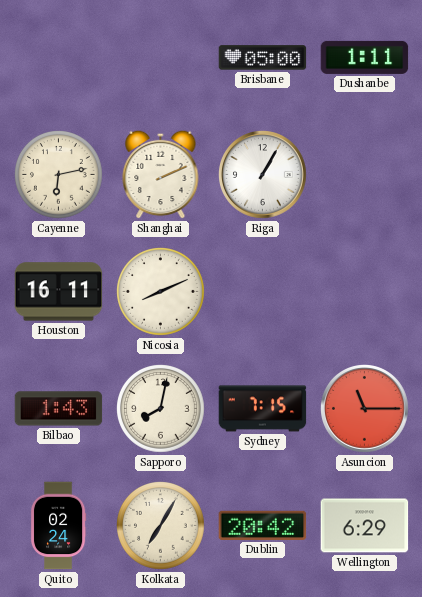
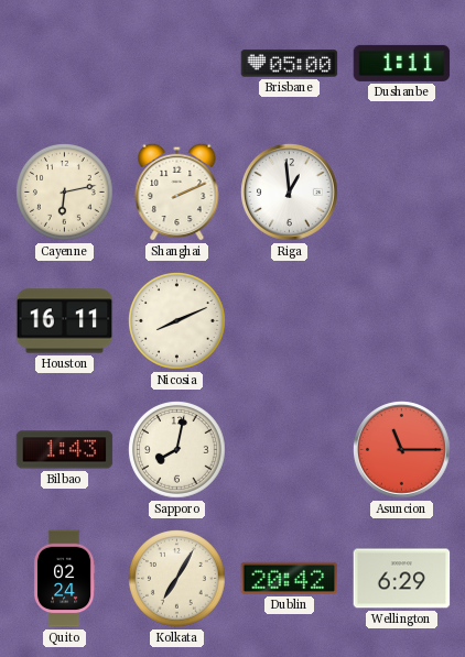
Riga: 1:05 -> 12:59 (290, 193)
Sydney: 7:15 -> none (263, 409)
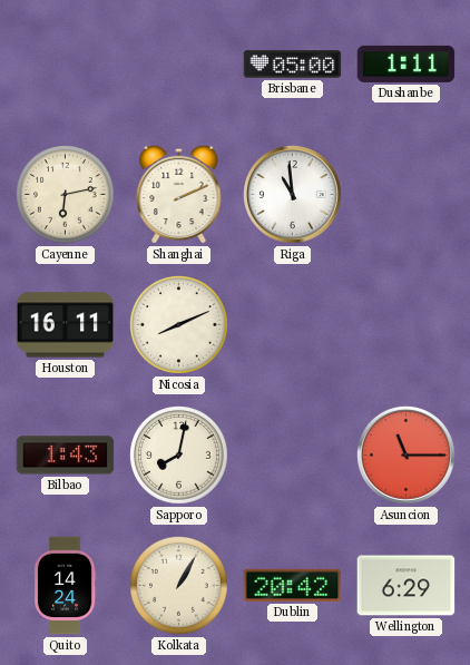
Riga: 12:59 -> 10:59 (293, 195)
Quito: 02:24 -> 14:24 (65, 586)
Kolkata: 7:05 -> 1:05 (179, 586)
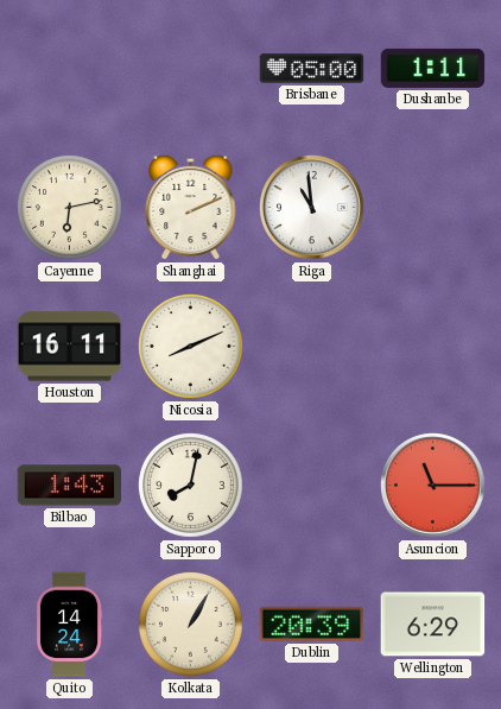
Dublin: 20:42 -> 20:39 (312, 623)
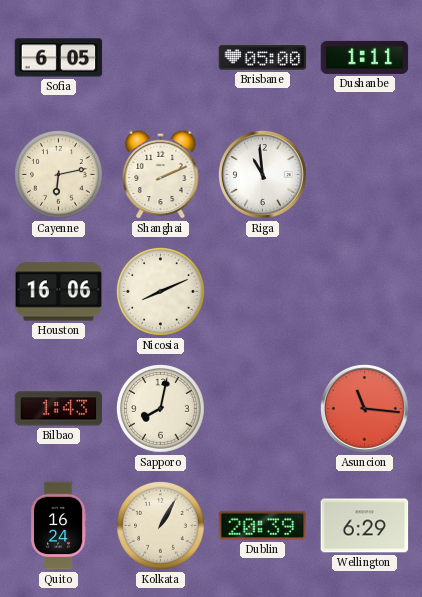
Sofia: none -> 6:05 (59, 58)
Houston: 16:11 -> 16:06 (59, 292)
Asuncion: 11:15 -> 11:16 (365, 409)
Quito: 14:24 -> 16:24 (58, 526)
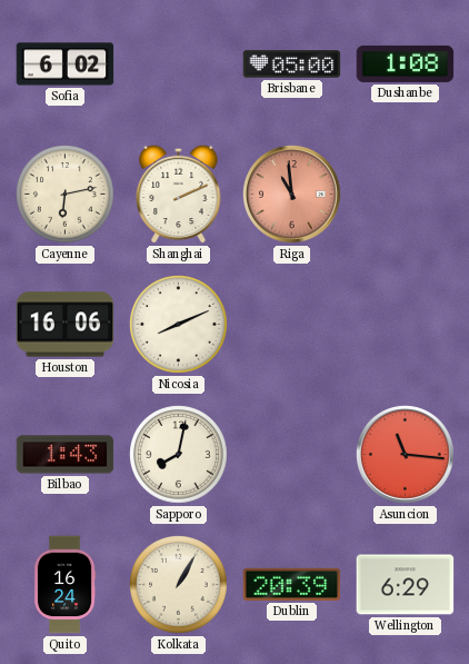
Sofia: 6:05 -> 6:02 (66, 65)
Dushanbe: 1:11 -> 1:08 (406, 63)
Riga dial: white -> salmon (292, 195)
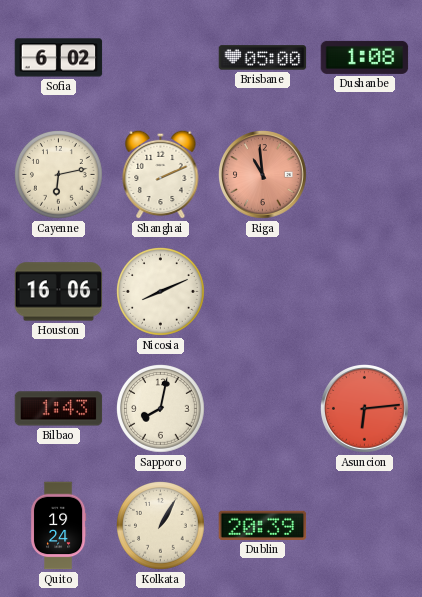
Asuncion: 11:16 -> 6:14 (365, 409)
Quito: 16:24 -> 19:24 (58, 526)
Wellington: 6:29 -> none (406, 585)
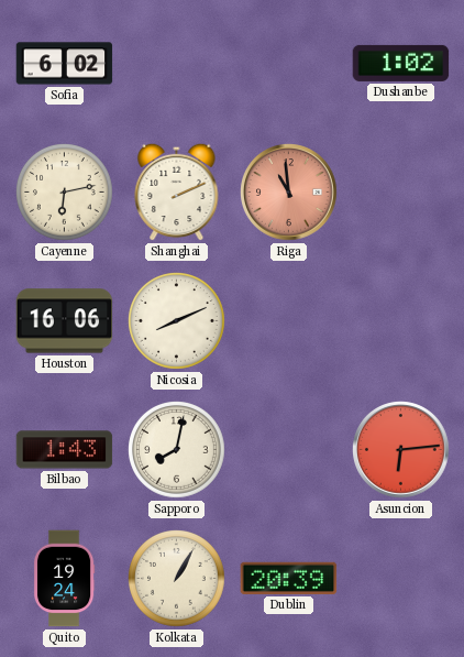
Brisbane: 05:00 -> none (263, 58)
Dushanbe: 1:08 -> 1:02 (401, 63)
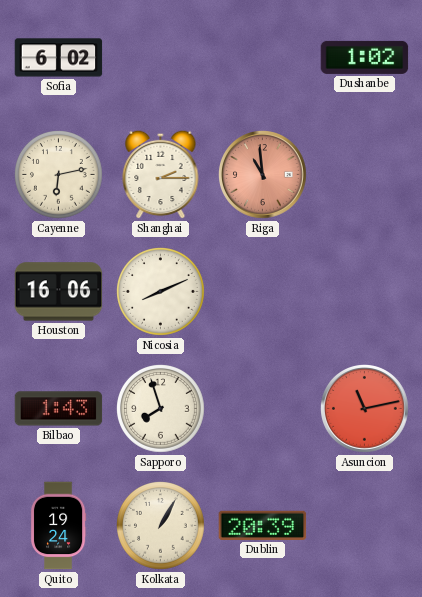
Shanghai: 2:11 -> 2:15 (161, 174)
Sapporo: 8:02 -> 7:57 (161, 409)
Asuncion: 6:14 -> 11:13 (365, 409)
